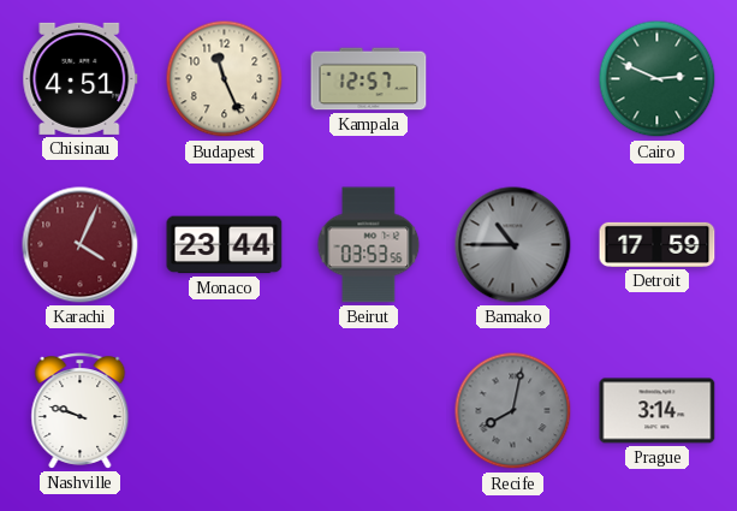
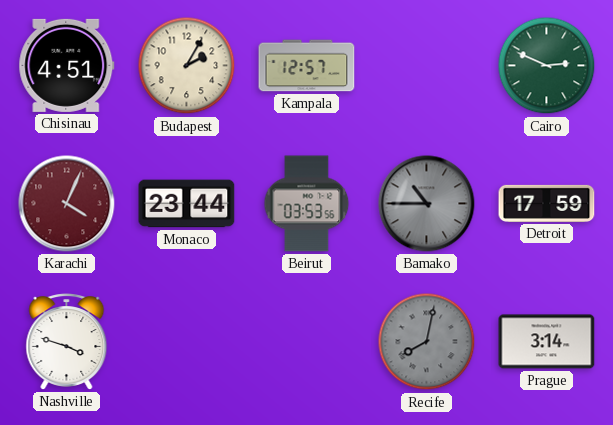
Budapest: 11:26 -> 2:05 (187, 66)
Nashville: 9:48 -> 3:48 (67, 342)
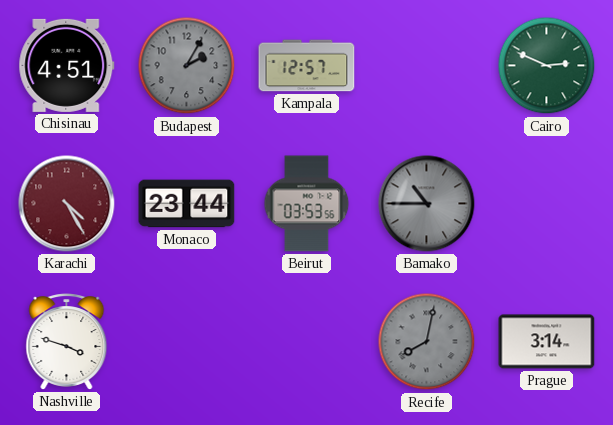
Budapest dial: cream -> grey (187, 66)
Karachi: 4:04 -> 4:25 (67, 204)
Detroit: 17:59 -> none (547, 203)
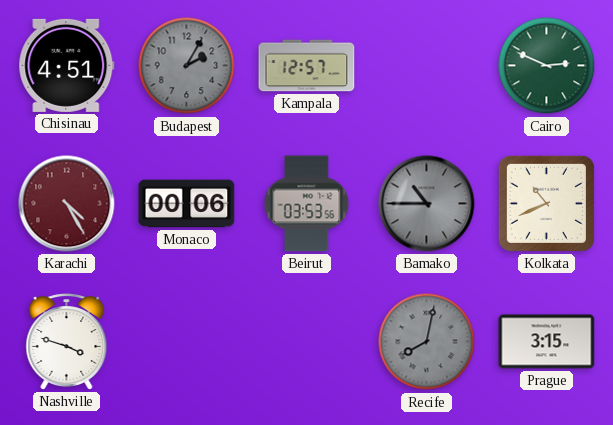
Monaco: 23:44 -> 00:06 (187, 204)
Kolkata: none -> 10:41 (546, 203)
Prague: 3:14 -> 3:15 (547, 342)
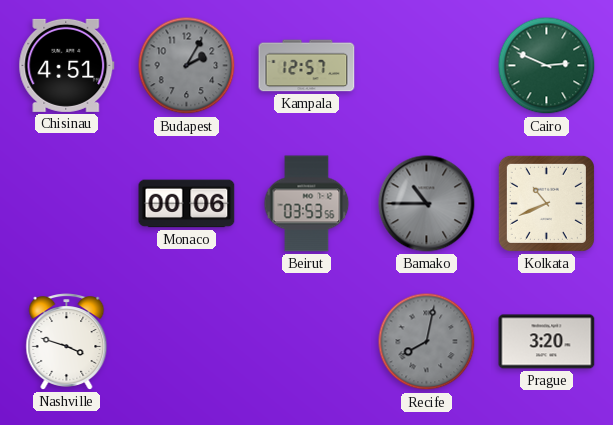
Karachi: 4:25 -> none (67, 204)
Prague: 3:15 -> 3:20 (547, 342)
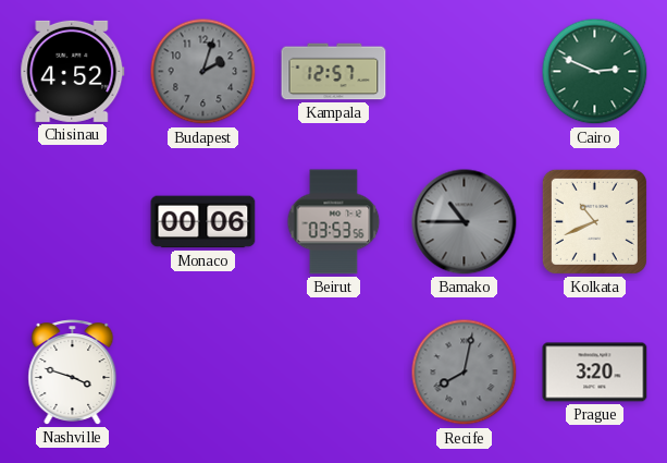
Chisinau: 4:51 -> 4:52 (73, 71)
Budapest: 2:05 -> 2:03 (203, 72)
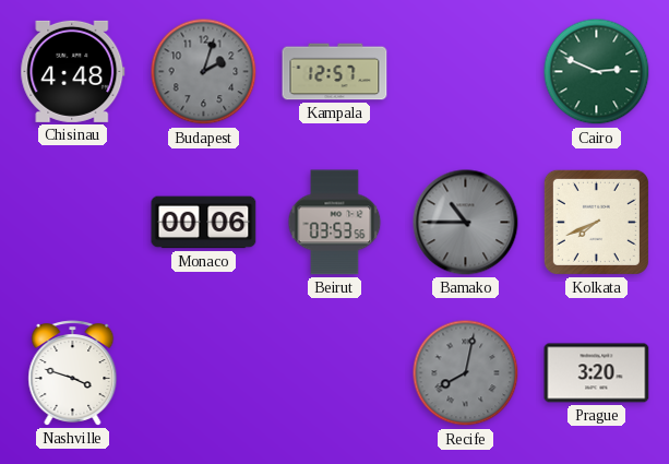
Chisinau: 4:52 -> 4:48 (73, 71)
Kolkata: 10:41 -> 7:41 (596, 222)
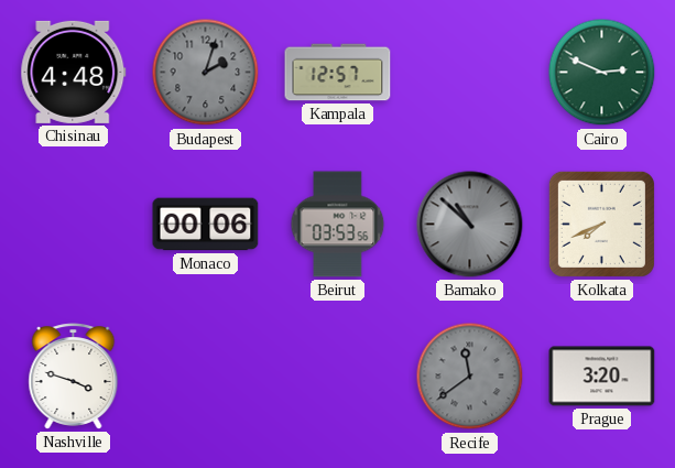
Bamako: 10:45 -> 10:52 (470, 225)
Recife: 8:02 -> 11:39 (470, 377)
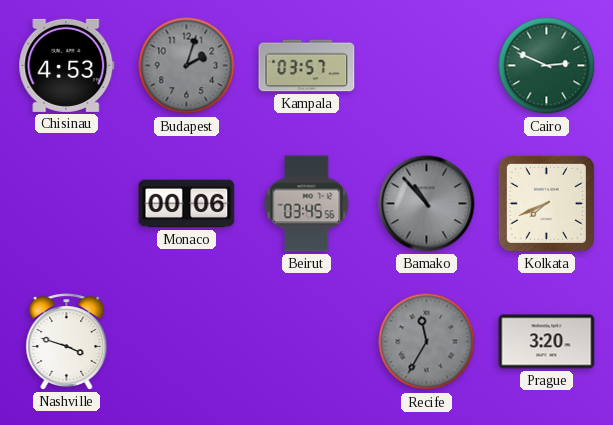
Chisinau: 4:48 -> 4:53 (67, 65)
Kampala: 12:57 -> 03:57 (307, 66)
Beirut: 03:53 -> 03:45 (307, 204)
Bamako: 10:52 -> 10:53 (427, 204)
Recife: 11:39 -> 11:35 (427, 342)
